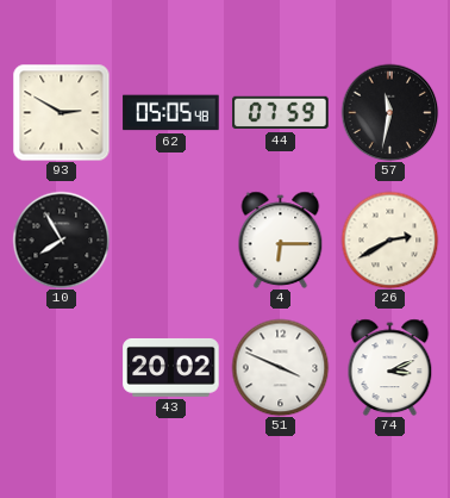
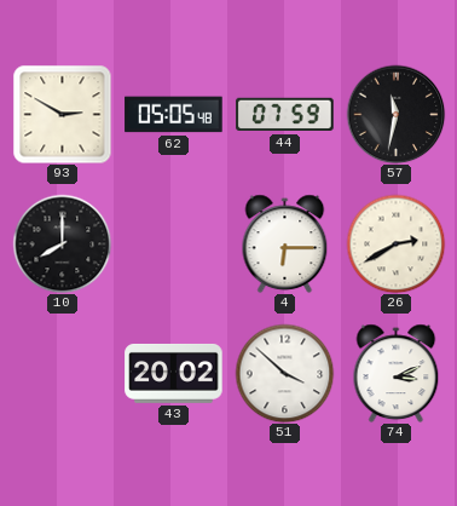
10: 7:55 -> 8:00 (62, 243)
51: 3:49 -> 3:52 (284, 373)
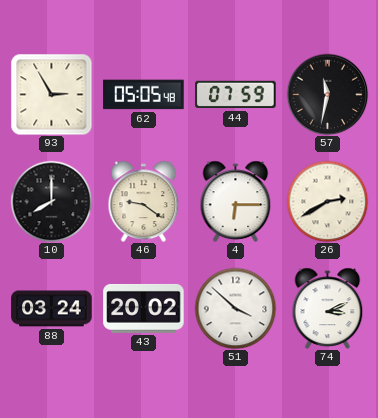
93: 2:50 -> 2:55 (51, 94)
46: none -> 9:21 (144, 201)
88: none -> 03:24 (52, 309)
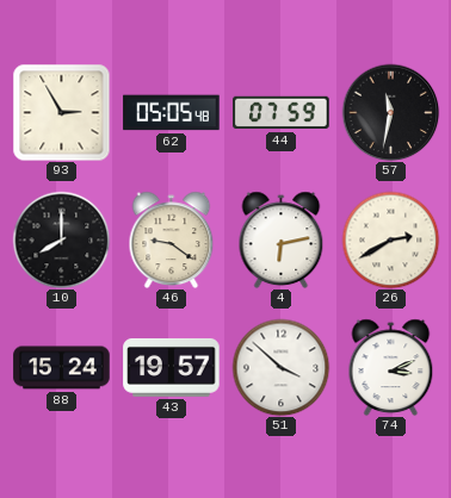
4: 6:15 -> 6:13 (282, 239)
88: 03:24 -> 15:24 (62, 368)
43: 20:02 -> 19:57 (172, 367)
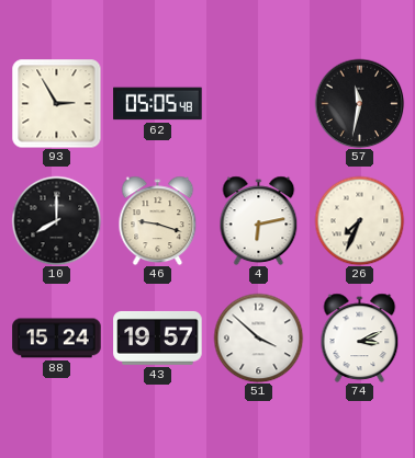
44: 07:59 -> none (282, 113)
46: 9:21 -> 9:18 (158, 220)
26: 2:40 -> 7:34 (359, 220)
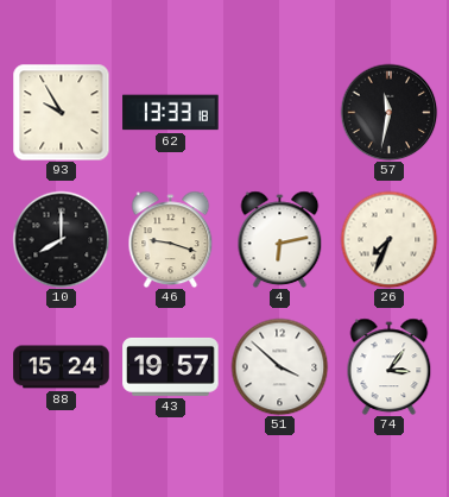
93: 2:55 -> 9:55 (61, 112)
62: 05:05 -> 13:33 (171, 113)
74: 3:11 -> 3:06 (390, 366)
